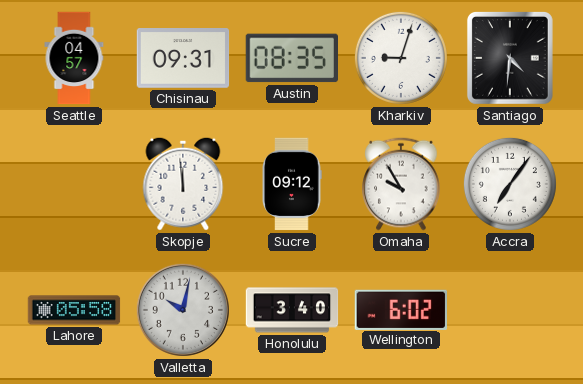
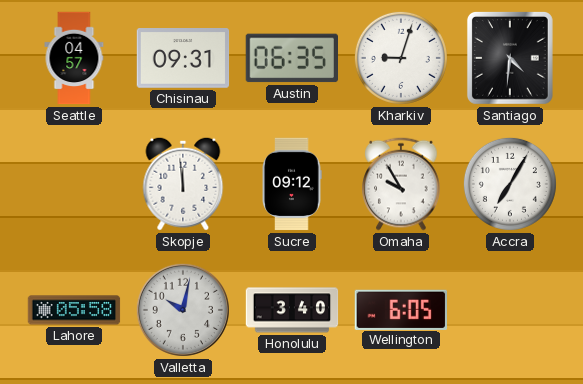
Austin: 08:35 -> 06:35 (291, 58)
Accra: 7:06 -> 7:05 (510, 184)
Wellington: 6:02 -> 6:05 (400, 309)
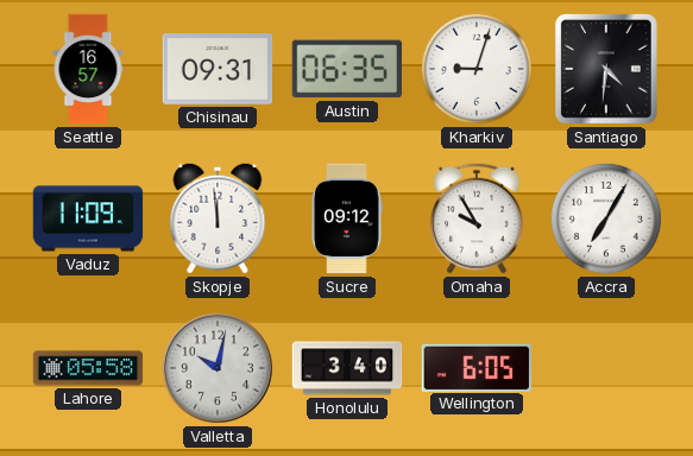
Seattle: 04:57 -> 16:57 (88, 69)
Vaduz: none -> 11:09 (88, 218)
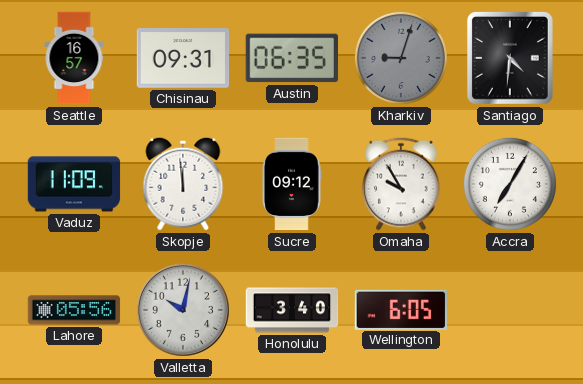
Kharkiv dial: white -> grey (401, 58)
Lahore: 05:58 -> 05:56 (74, 310)
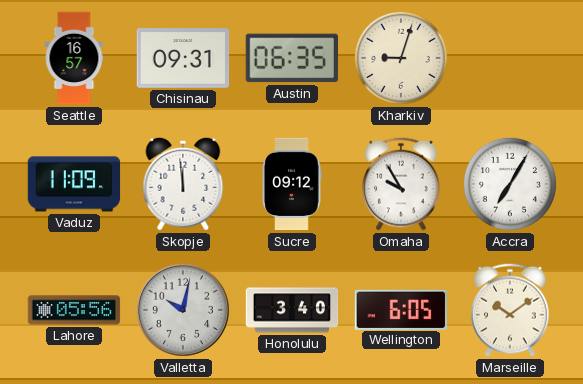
Kharkiv dial: grey -> cream (401, 58)
Santiago: 4:31 -> none (510, 58)
Marseille: none -> 10:09 (510, 310)
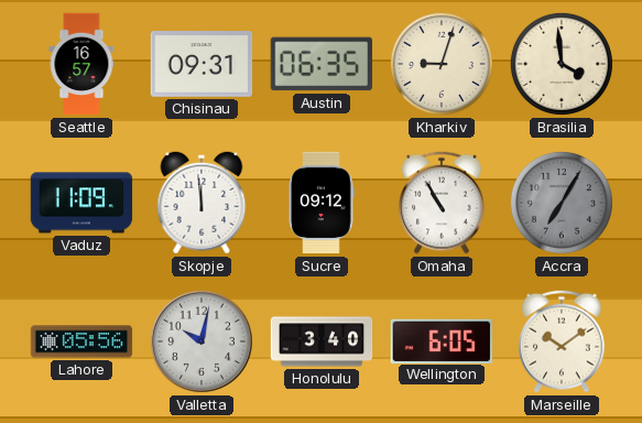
Brasilia: none -> 3:59 (562, 64)
Omaha: 9:55 -> 10:55 (442, 203)
Accra dial: white -> grey (562, 203)
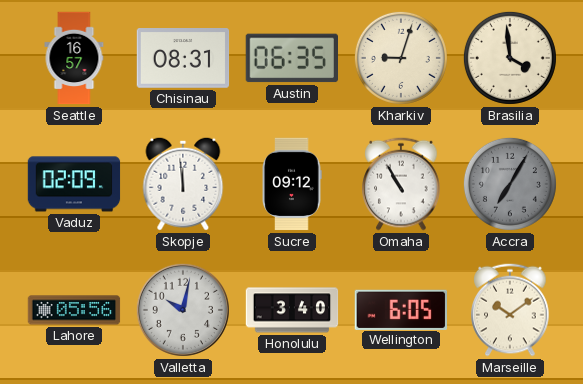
Chisinau: 09:31 -> 08:31 (183, 59)
Vaduz: 11:09 -> 02:09 (74, 184)
